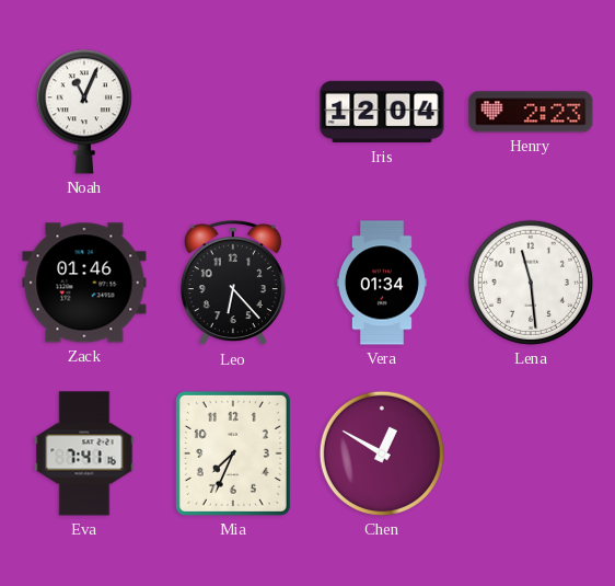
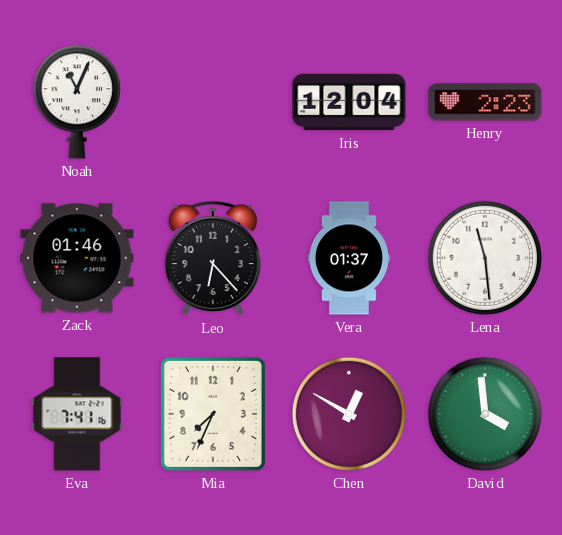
Vera: 01:34 -> 01:37 (349, 258)
David: none -> 3:59 (485, 414)
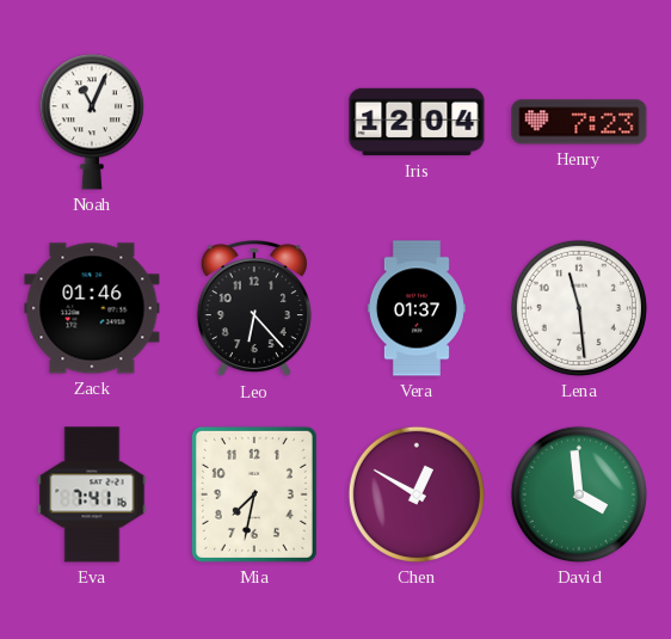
Henry: 2:23 -> 7:23 (579, 122)
Mia: 7:34 -> 7:32 (254, 494)
